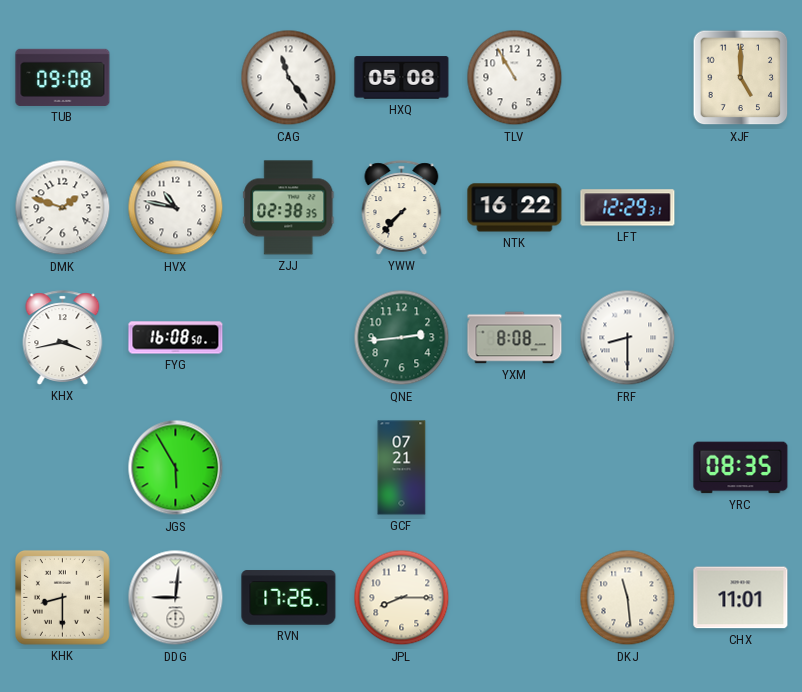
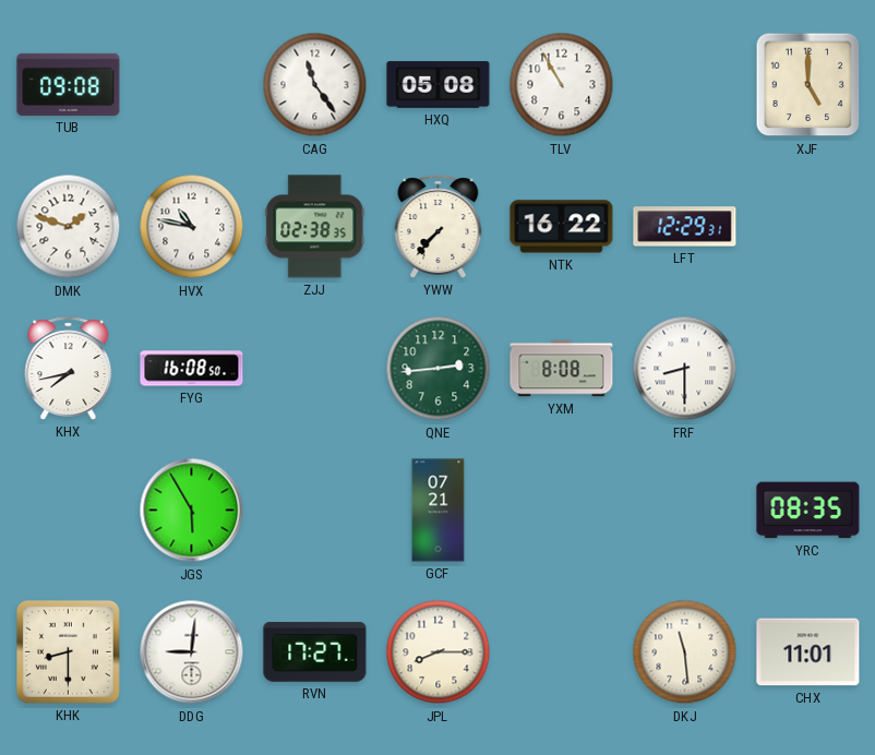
KHX: 3:43 -> 7:43 (69, 369)
RVN: 17:26 -> 17:27 (315, 652)
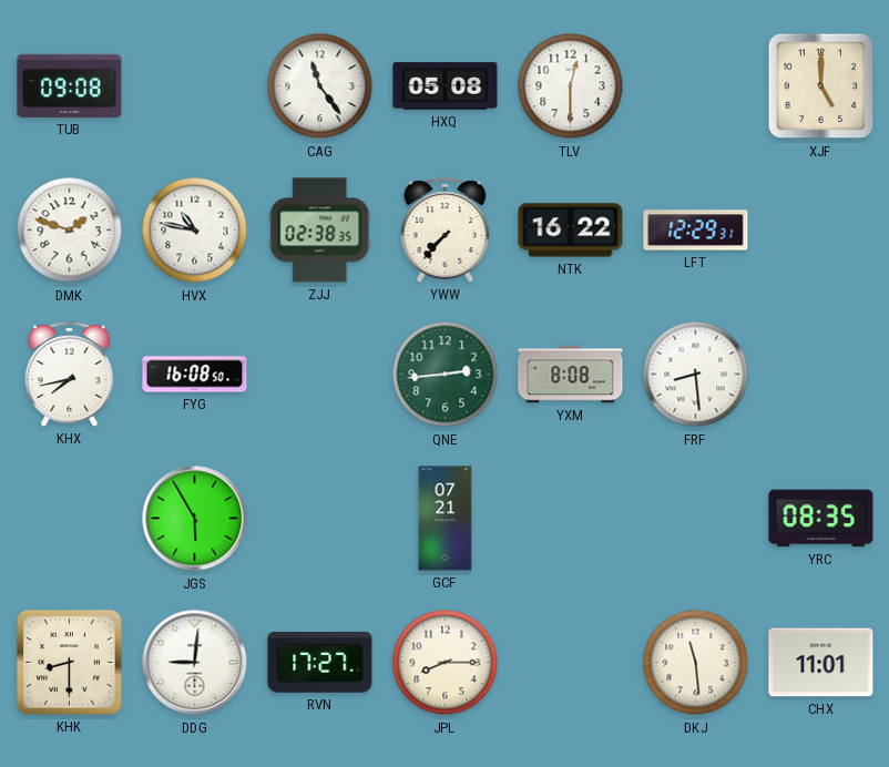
TLV: 10:55 -> 12:30 (571, 86)
FRF: 8:30 -> 8:29 (696, 375)
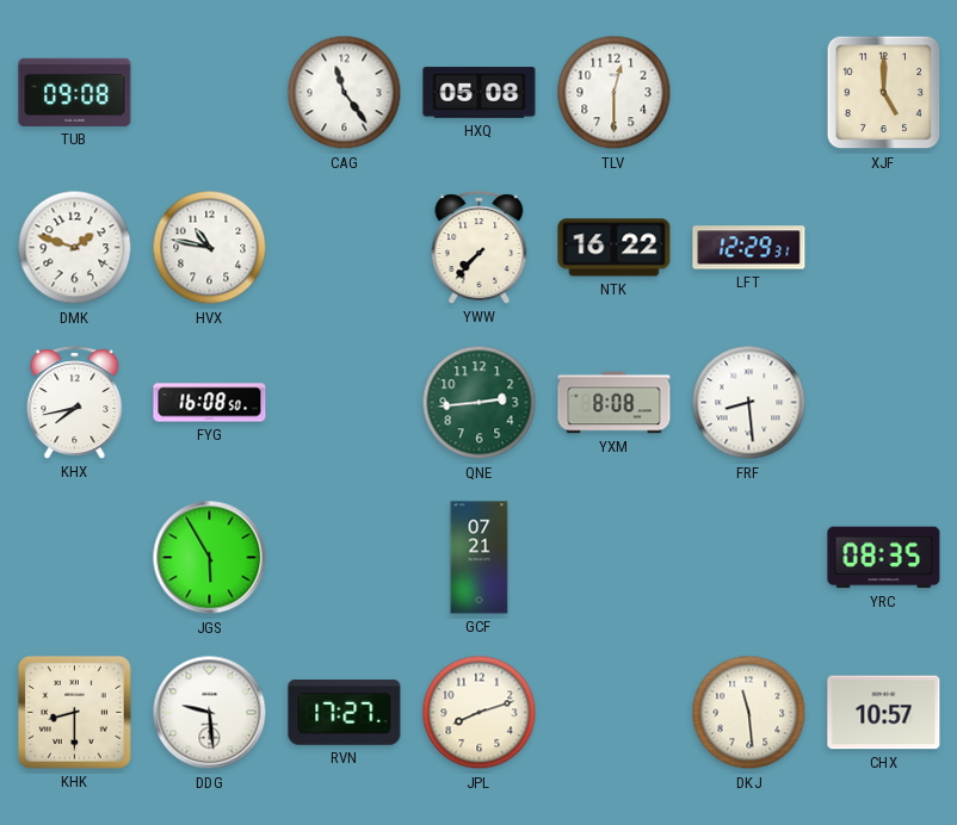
ZJJ: 02:38 -> none (320, 231)
DDG: 9:01 -> 9:29 (210, 713)
JPL: 8:15 -> 8:12 (480, 713)
CHX: 11:01 -> 10:57 (884, 713)
